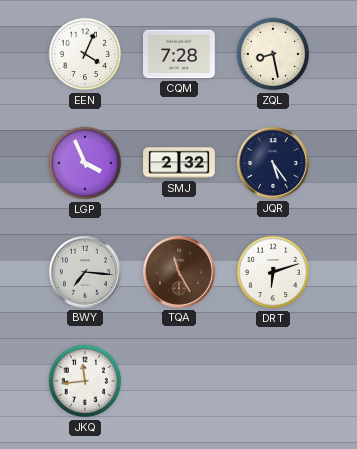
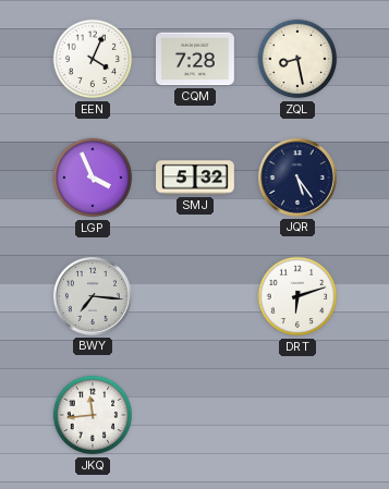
SMJ: 2:32 -> 5:32 (195, 178)
TQA: 11:25 -> none (179, 272)
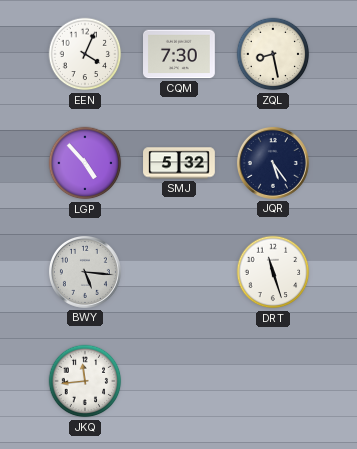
CQM: 7:28 -> 7:30 (180, 54)
LGP: 3:56 -> 4:53 (85, 163)
BWY: 7:16 -> 5:16 (85, 272)
DRT: 6:12 -> 11:27 (273, 272)
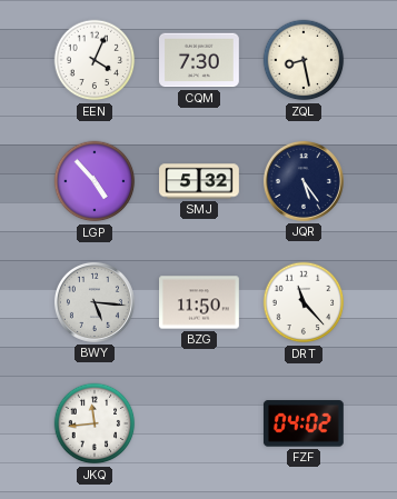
BZG: none -> 11:50 (200, 302)
DRT: 11:27 -> 11:23 (304, 302)
FZF: none -> 04:02 (304, 423)
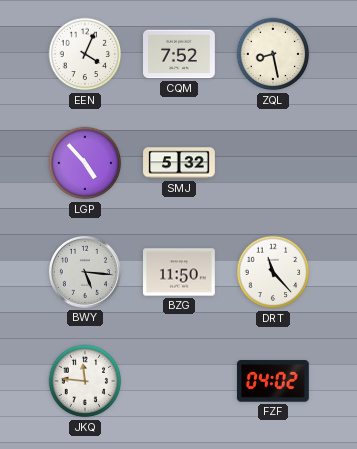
CQM: 7:30 -> 7:52 (180, 54)
JQR: 5:24 -> none (304, 181)
JKQ: 11:44 -> 11:46 (85, 381)
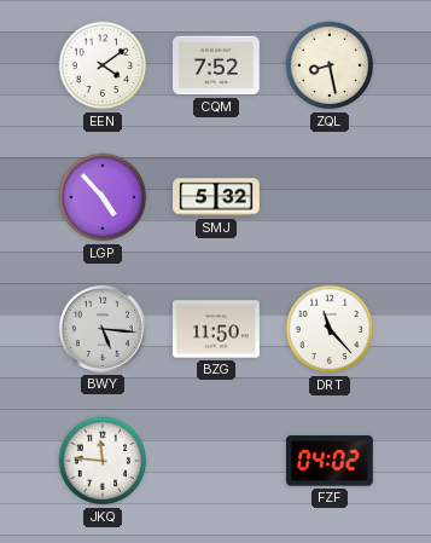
EEN: 4:04 -> 4:09 (103, 65)
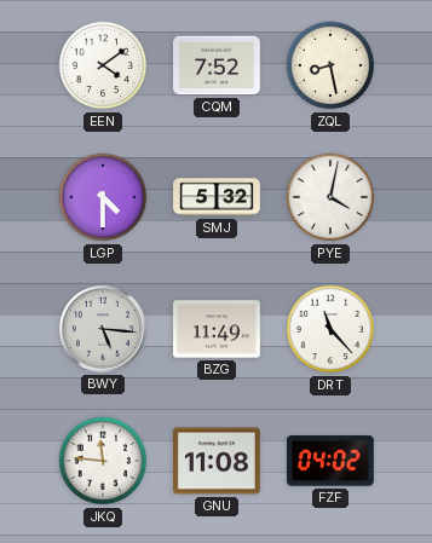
LGP: 4:53 -> 4:30 (103, 197)
PYE: none -> 4:02 (330, 197)
BZG: 11:50 -> 11:49 (218, 329)
GNU: none -> 11:08 (218, 461)
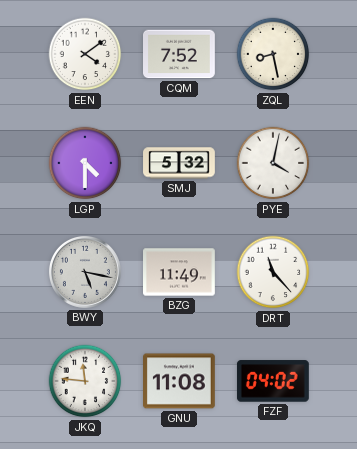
BWY: 5:16 -> 5:17 (85, 272)
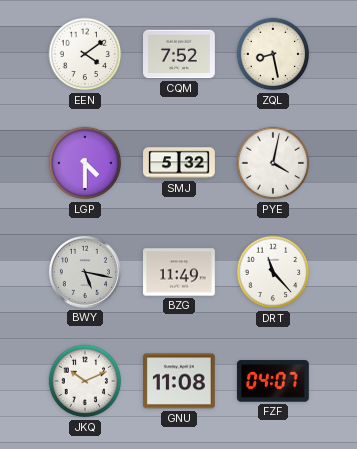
JKQ: 11:46 -> 10:11 (85, 381)
FZF: 04:02 -> 04:07 (273, 381)
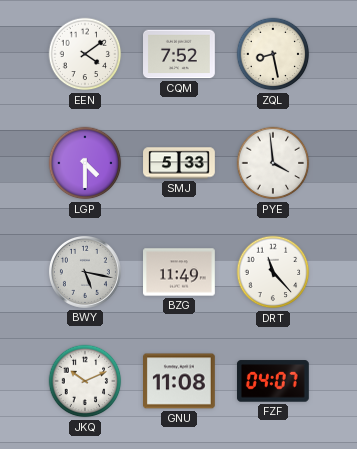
SMJ: 5:32 -> 5:33 (179, 163)
PYE: 4:02 -> 3:59 (273, 163)
